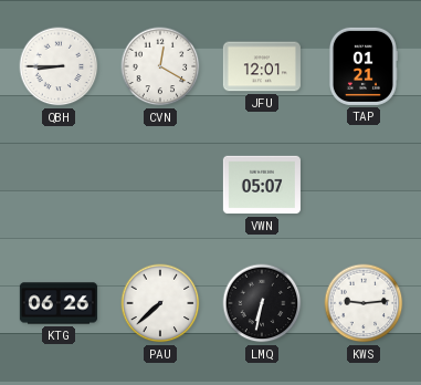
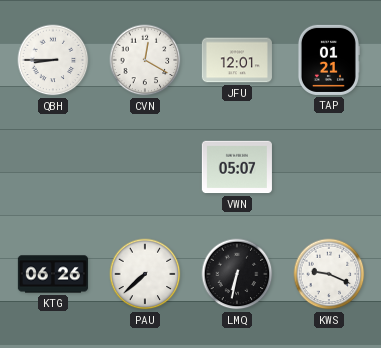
KWS: 9:14 -> 9:19 (329, 274)
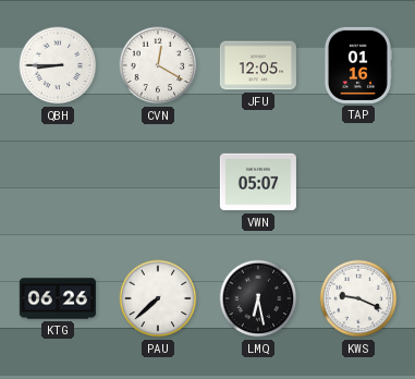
JFU: 12:01 -> 12:05 (258, 65)
TAP: 01:21 -> 01:16 (357, 65)
LMQ: 6:32 -> 6:28 (258, 298)
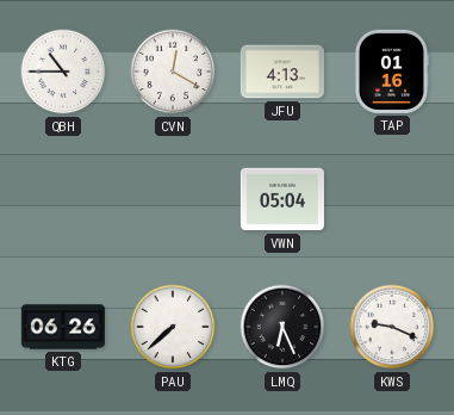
QBH: 8:45 -> 10:45 (63, 72)
JFU: 12:05 -> 4:13 (282, 72)
VWN: 05:07 -> 05:04 (282, 199)
LMQ: 6:28 -> 6:26 (282, 327)
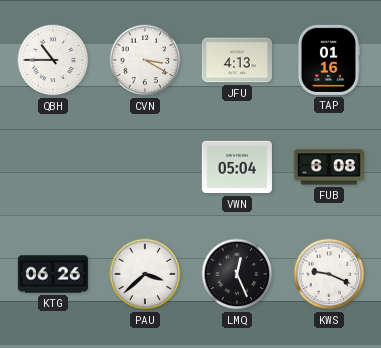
CVN: 12:20 -> 3:20 (145, 60)
FUB: none -> 6:08 (329, 167)
PAU: 7:38 -> 3:38 (145, 274)
LMQ: 6:26 -> 12:26 (237, 274)
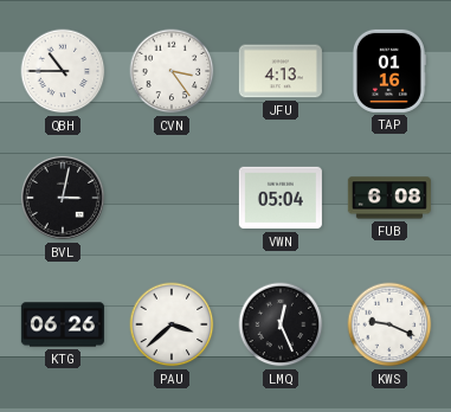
CVN: 3:20 -> 3:24 (172, 71)
BVL: none -> 3:02 (63, 198)
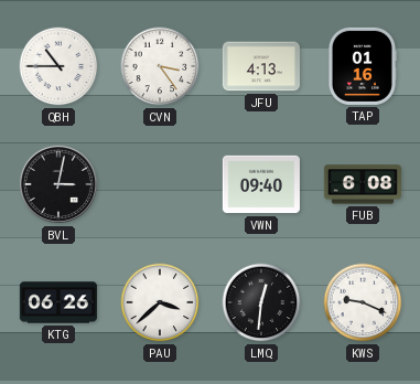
VWN: 05:04 -> 09:40 (261, 184)
LMQ: 12:26 -> 12:31 (261, 302)
